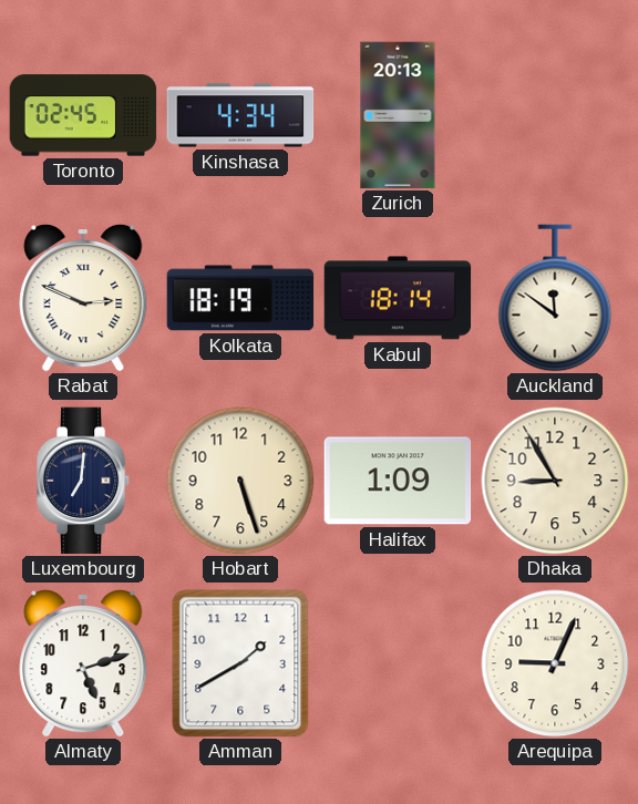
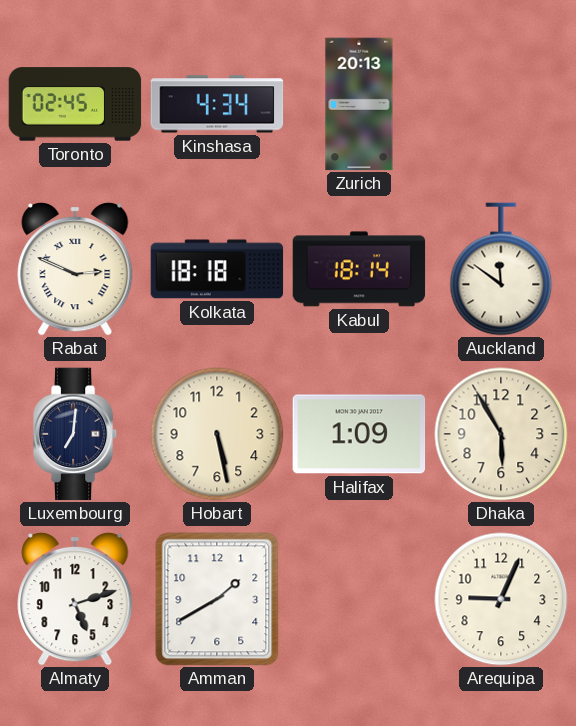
Kolkata: 18:19 -> 18:18 (217, 269)
Hobart: 5:27 -> 5:28 (217, 434)
Dhaka: 8:55 -> 5:55 (501, 434)
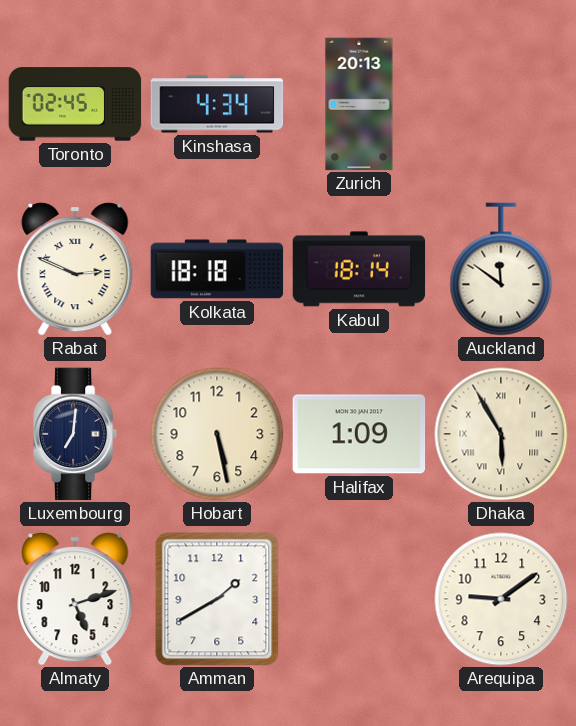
Dhaka numerals: Arabic -> Roman (501, 434)
Arequipa: 9:04 -> 9:09 (501, 599)
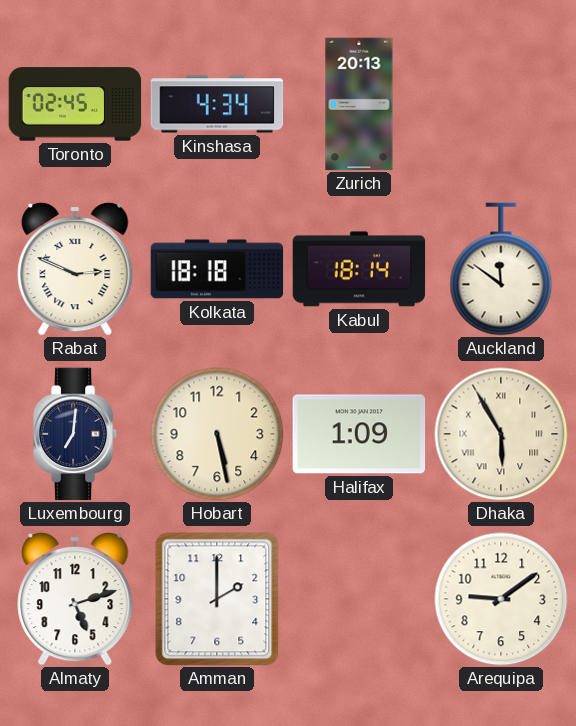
Amman: 1:40 -> 2:00 (217, 599)
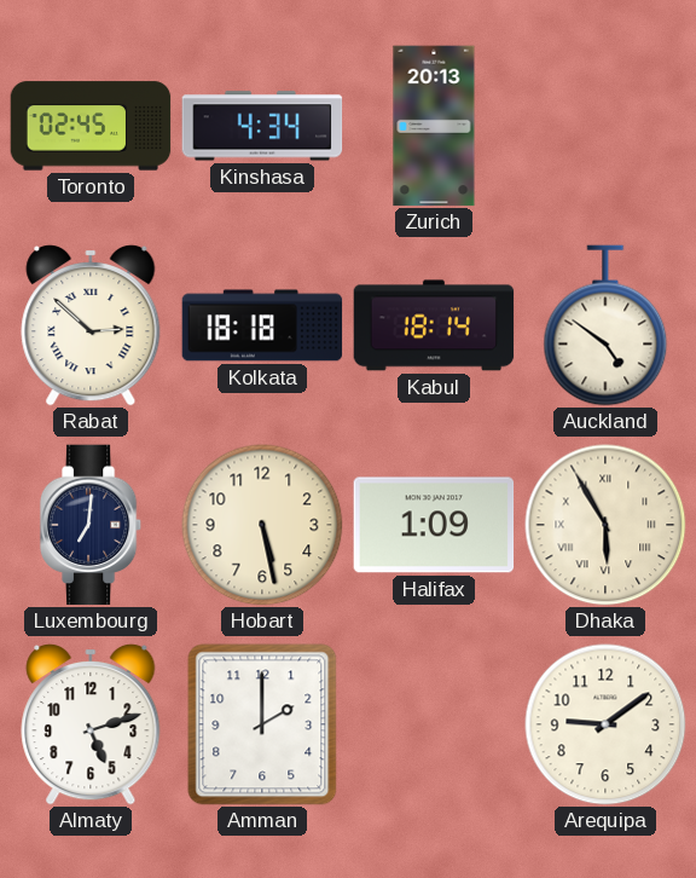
Rabat: 2:49 -> 2:52 (91, 325)
Auckland: 11:51 -> 4:51 (605, 325)
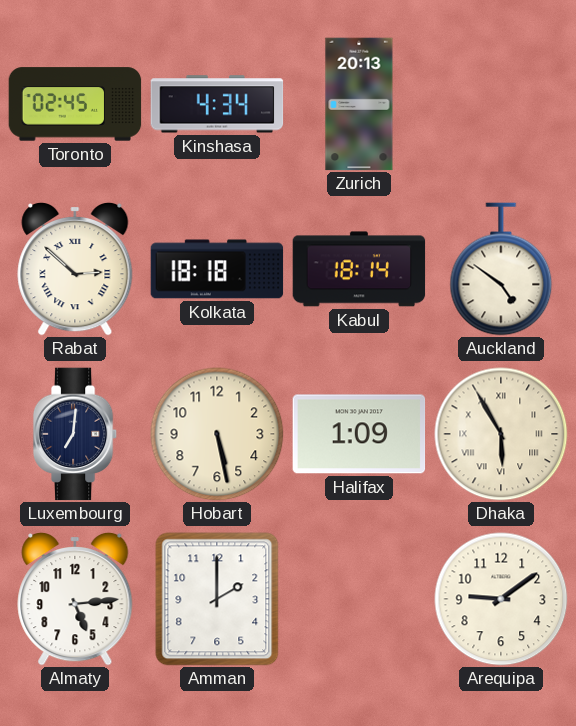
Almaty: 5:12 -> 5:14 (75, 599)
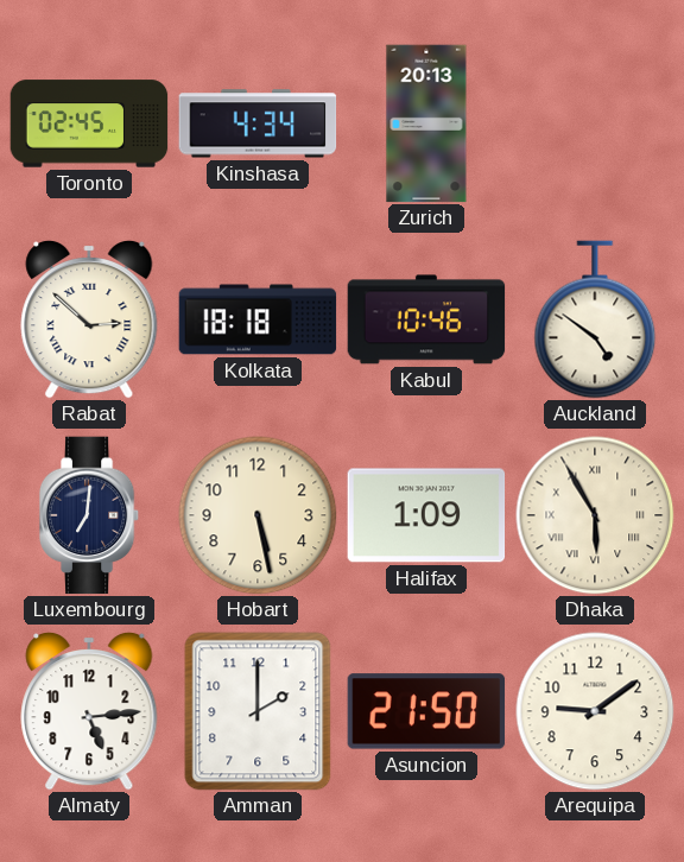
Kabul: 18:14 -> 10:46 (426, 319)
Asuncion: none -> 21:50 (426, 711)
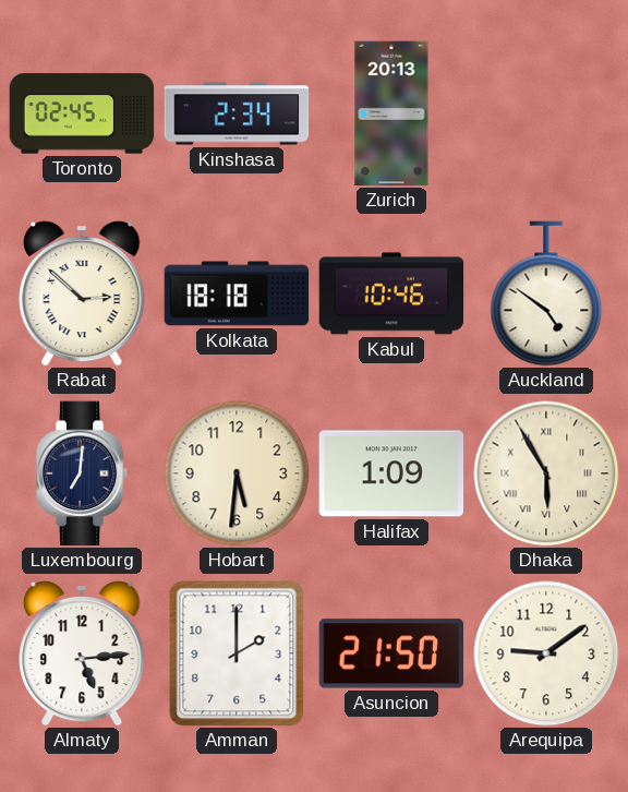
Kinshasa: 4:34 -> 2:34 (237, 113)
Hobart: 5:28 -> 5:31 (237, 473)
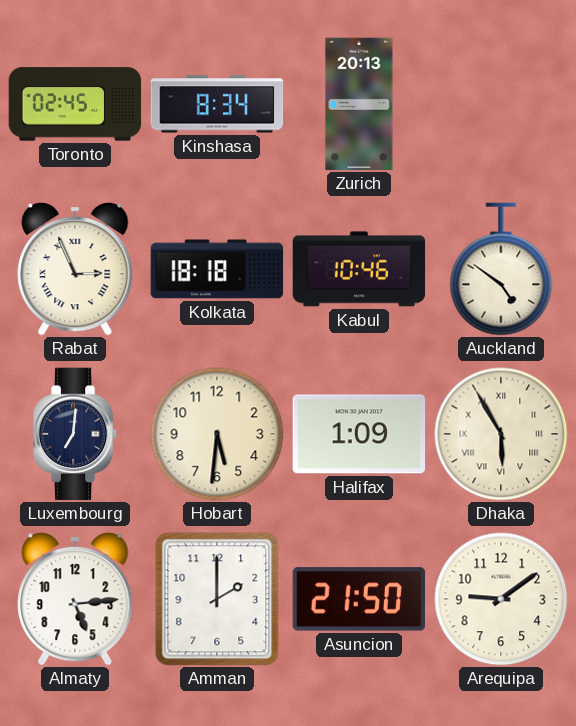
Kinshasa: 2:34 -> 8:34 (217, 104)
Rabat: 2:52 -> 2:56 (75, 269)
